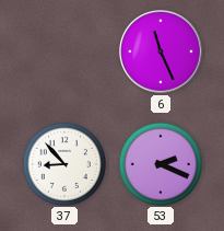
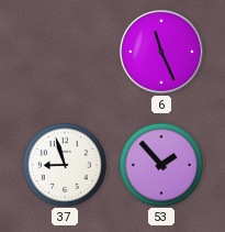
37: 8:53 -> 8:57 (64, 164)
53: 2:19 -> 1:53 (160, 164)
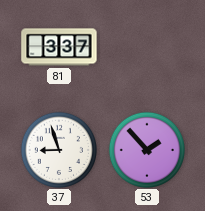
81: none -> 3:37 (59, 47)
6: 11:26 -> none (162, 53)
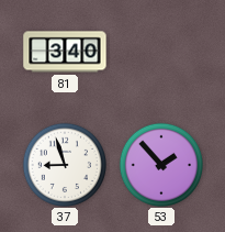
81: 3:37 -> 3:40 (65, 52)
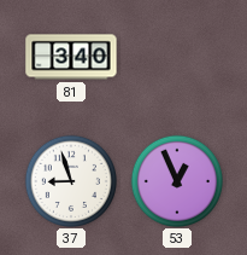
53: 1:53 -> 12:56 (176, 180)
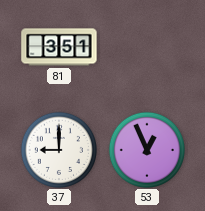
81: 3:40 -> 3:51 (59, 47)
37: 8:57 -> 9:00 (58, 149)
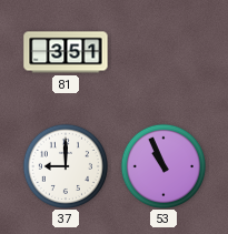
53: 12:56 -> 10:56 (162, 165)
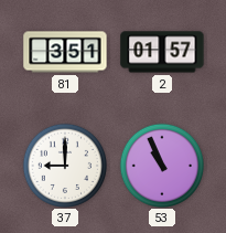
2: none -> 01:57 (162, 52)
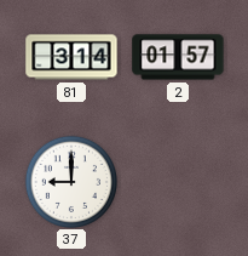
81: 3:51 -> 3:14 (71, 57)
53: 10:56 -> none (161, 165)
